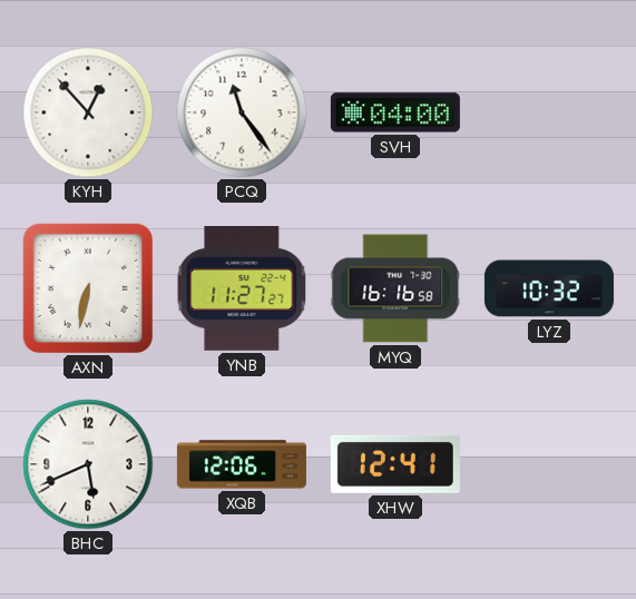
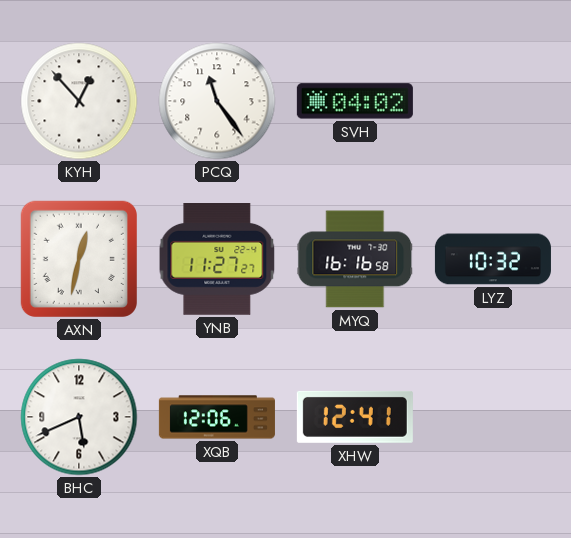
SVH: 04:00 -> 04:02 (355, 101)
AXN: 6:32 -> 12:32 (79, 259)
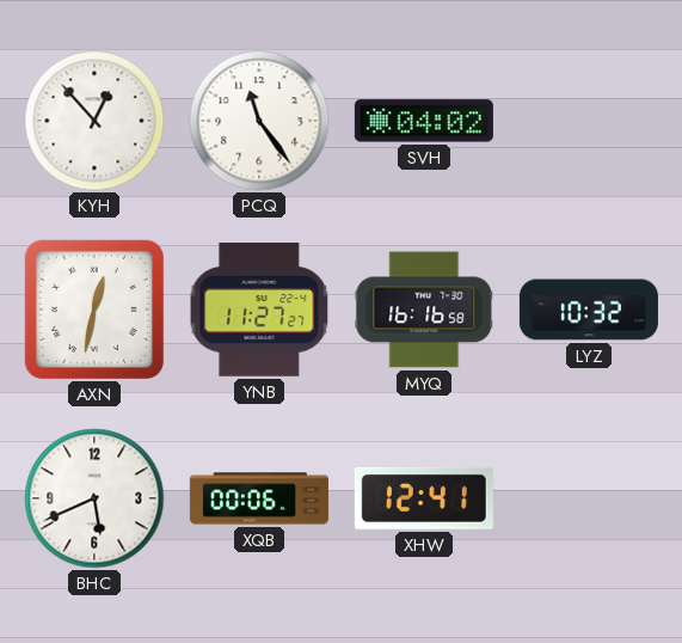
XQB: 12:06 -> 00:06 (259, 498)
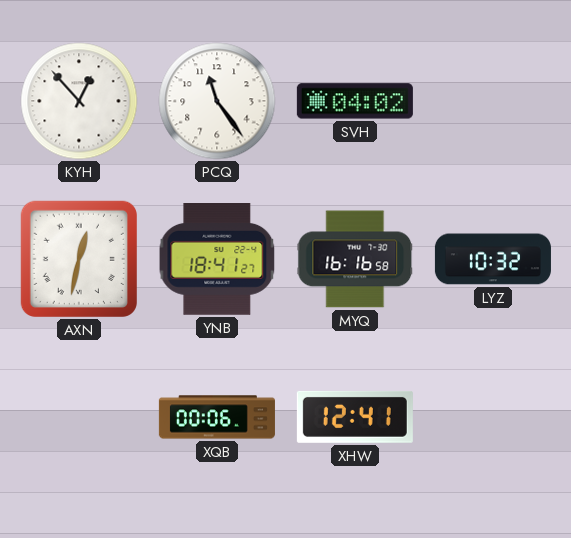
YNB: 11:27 -> 18:41 (217, 260)
BHC: 5:41 -> none (94, 498)
